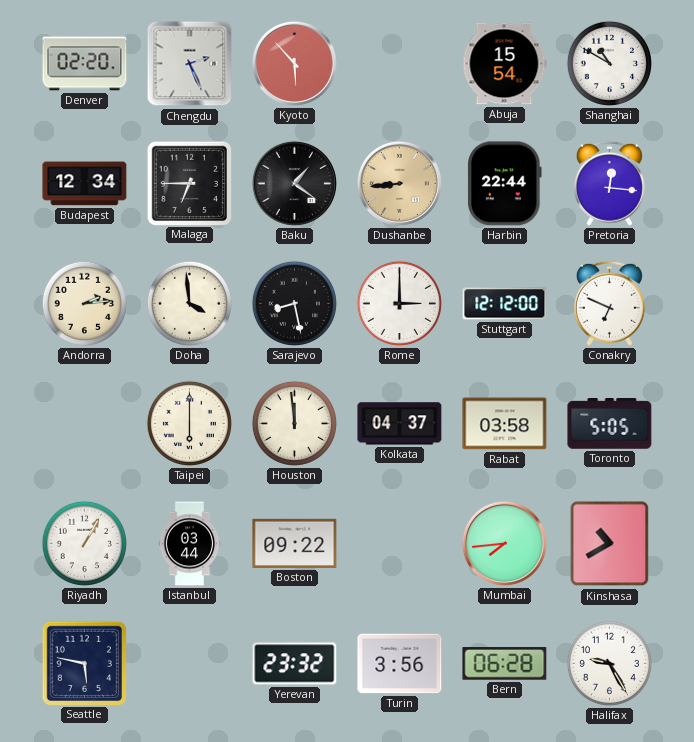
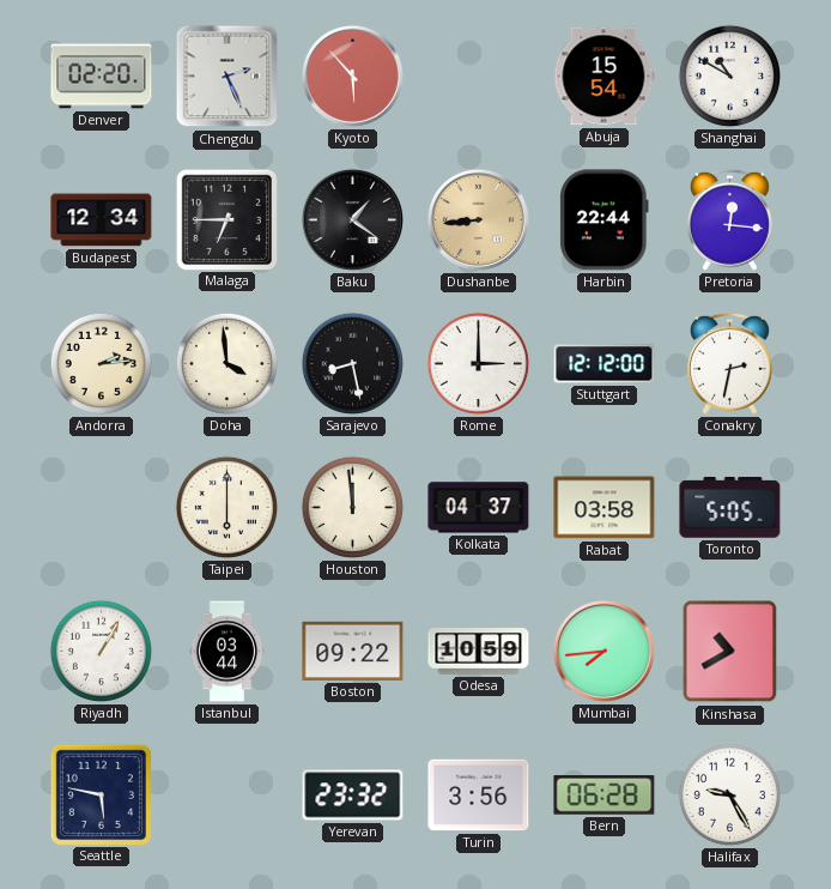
Conakry: 6:49 -> 2:32 (729, 363)
Odesa: none -> 10:59 (479, 652)
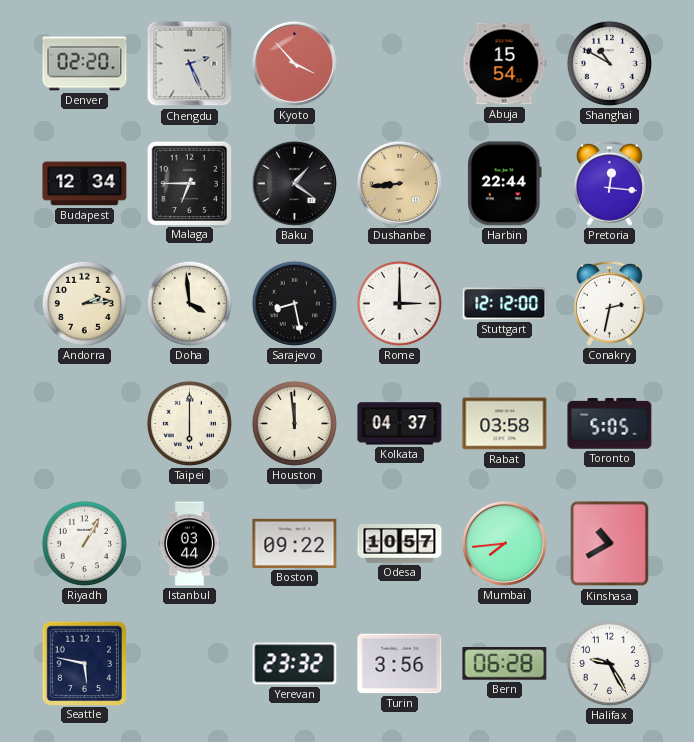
Kyoto: 5:53 -> 3:53 (294, 63)
Odesa: 10:59 -> 10:57 (400, 544)
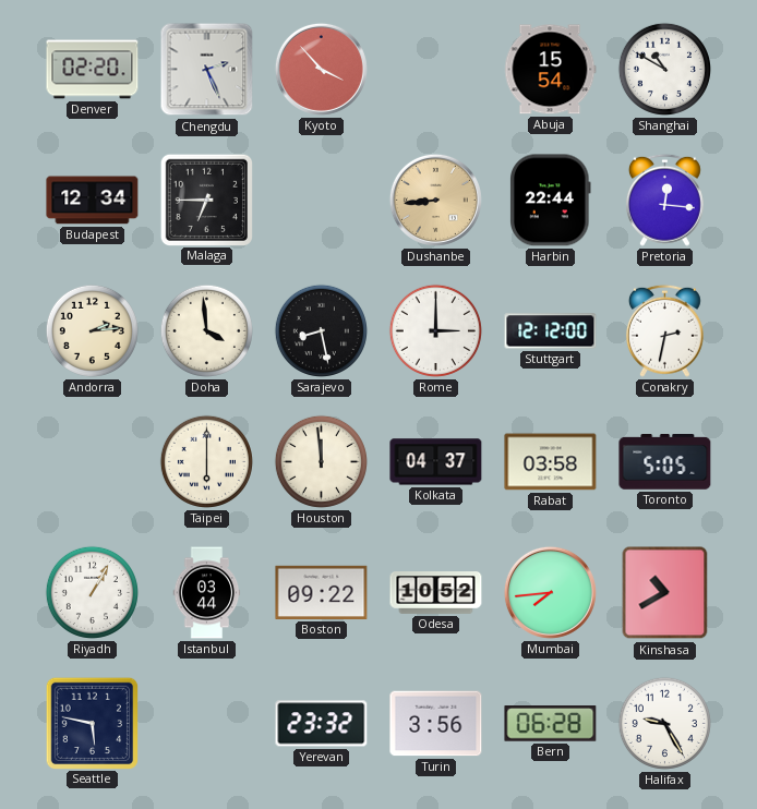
Baku: 1:21 -> none (294, 183)
Odesa: 10:57 -> 10:52 (436, 593)
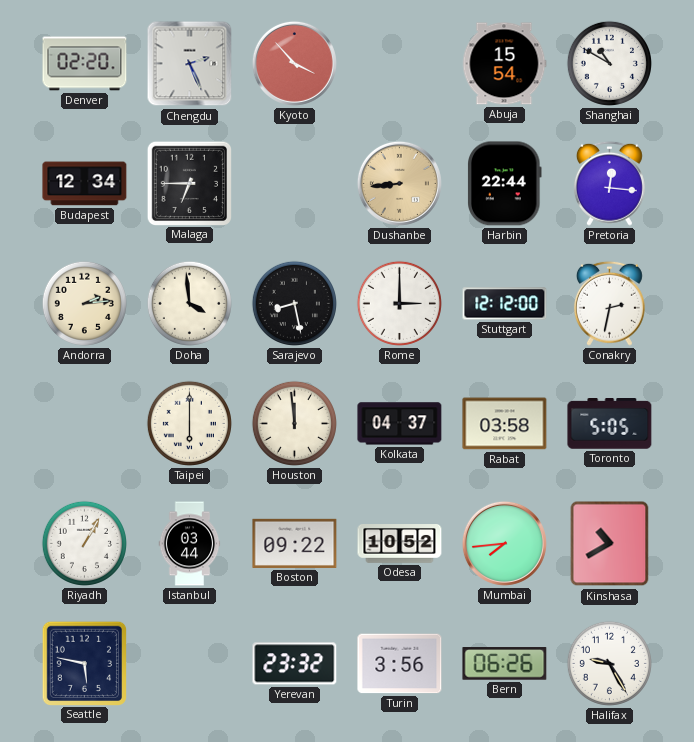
Bern: 06:28 -> 06:26 (505, 664)
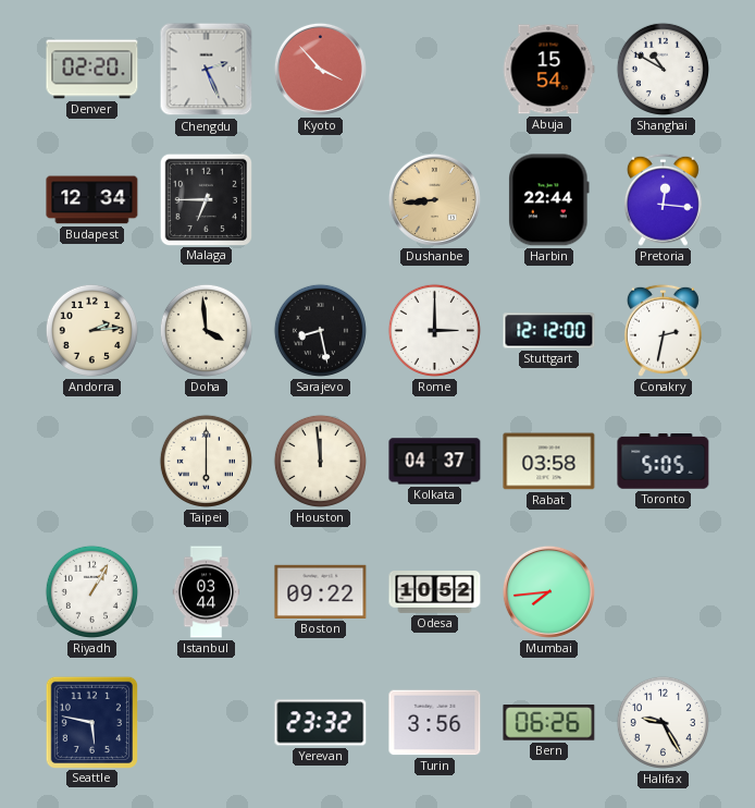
Kinshasa: 10:40 -> none (610, 544)
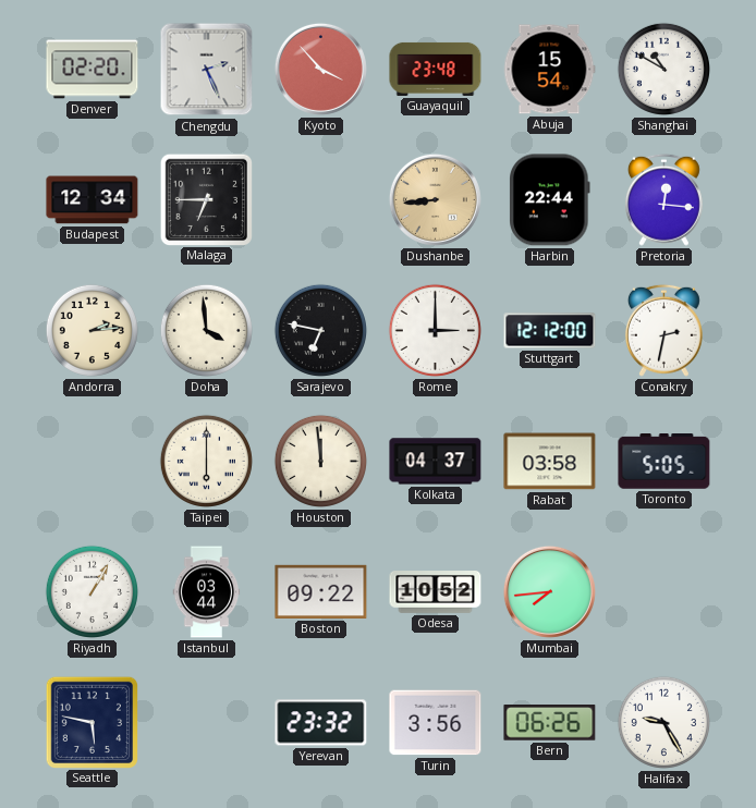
Guayaquil: none -> 23:48 (436, 69)
Sarajevo: 8:28 -> 6:47 (320, 330)
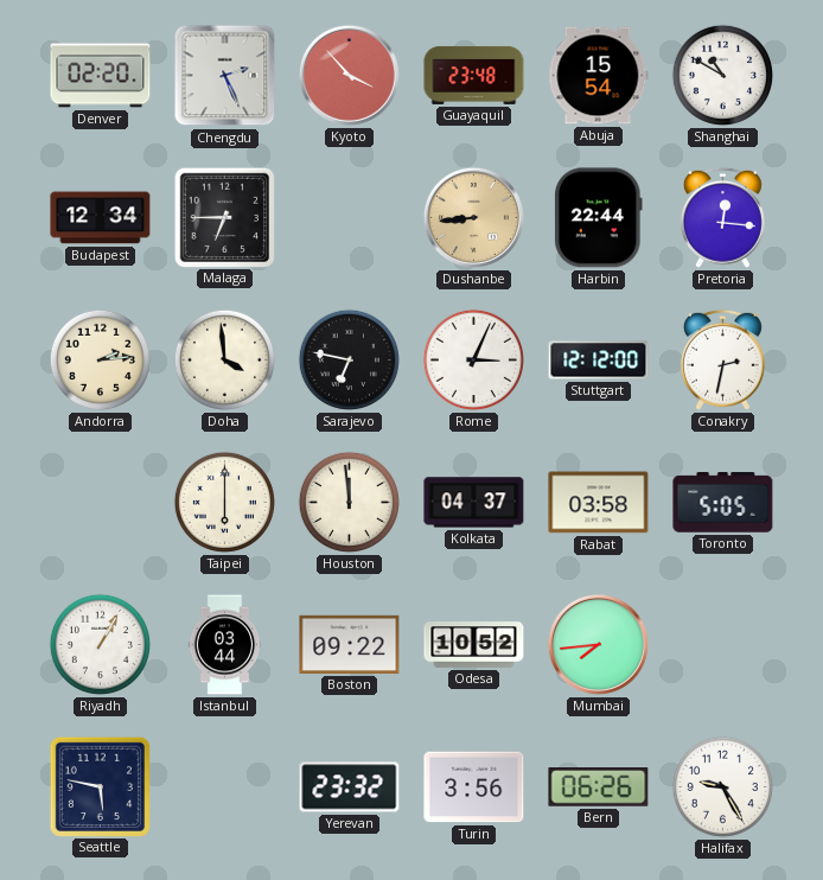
Rome: 3:00 -> 3:04 (473, 359)
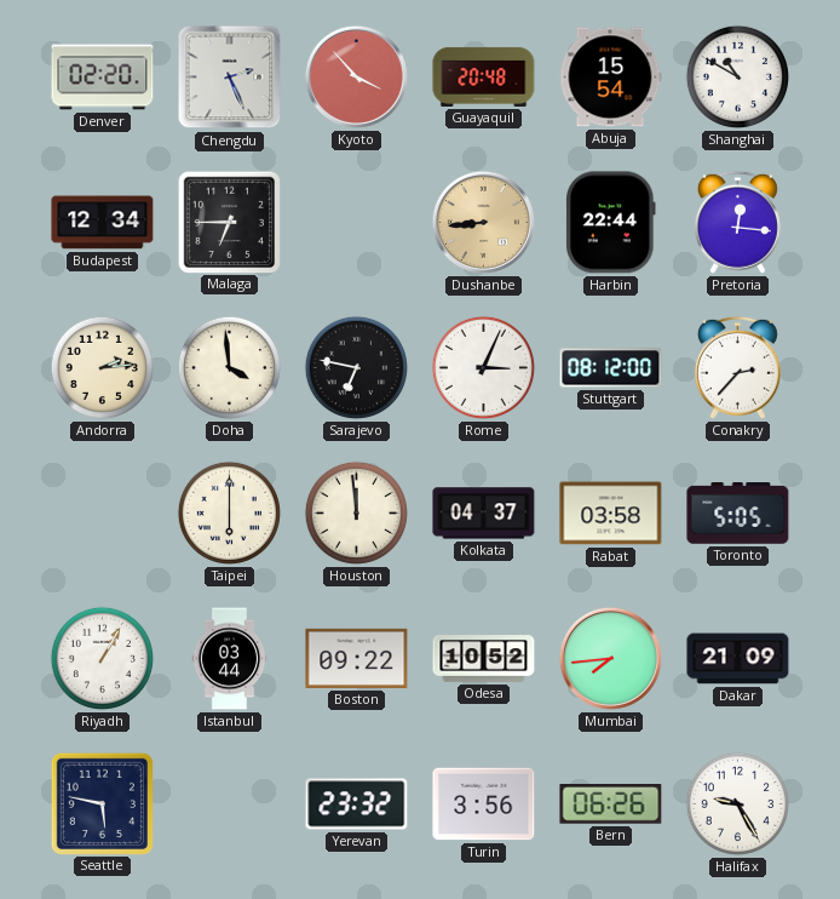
Guayaquil: 23:48 -> 20:48 (484, 76)
Stuttgart: 12:12 -> 08:12 (611, 368)
Conakry: 2:32 -> 2:37 (737, 367)
Dakar: none -> 21:09 (738, 659)
